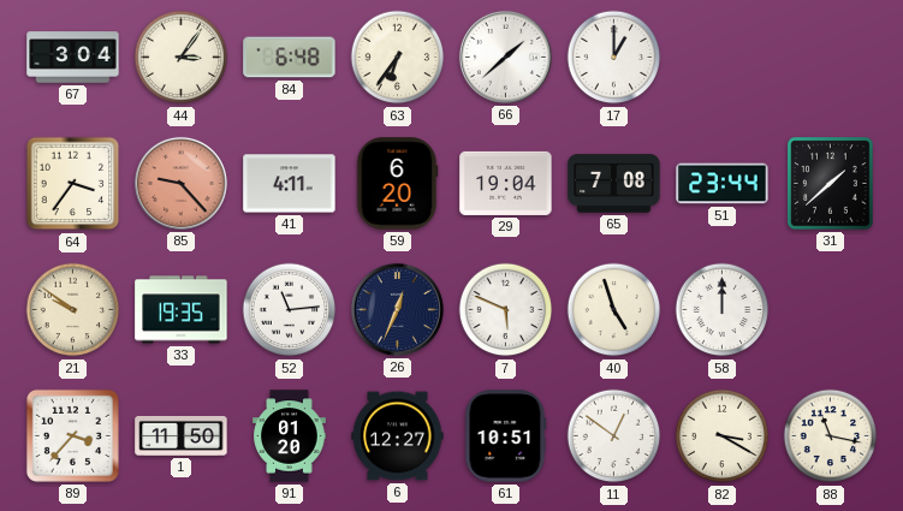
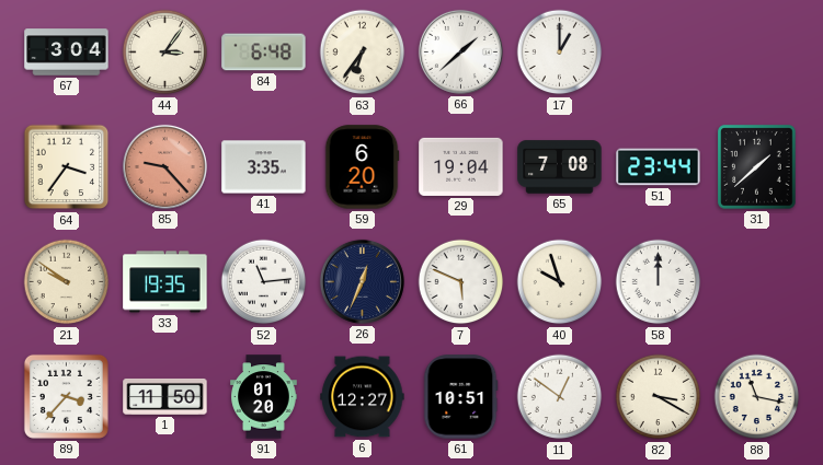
41: 4:11 -> 3:35 (264, 167)
40: 4:57 -> 9:57 (560, 282)
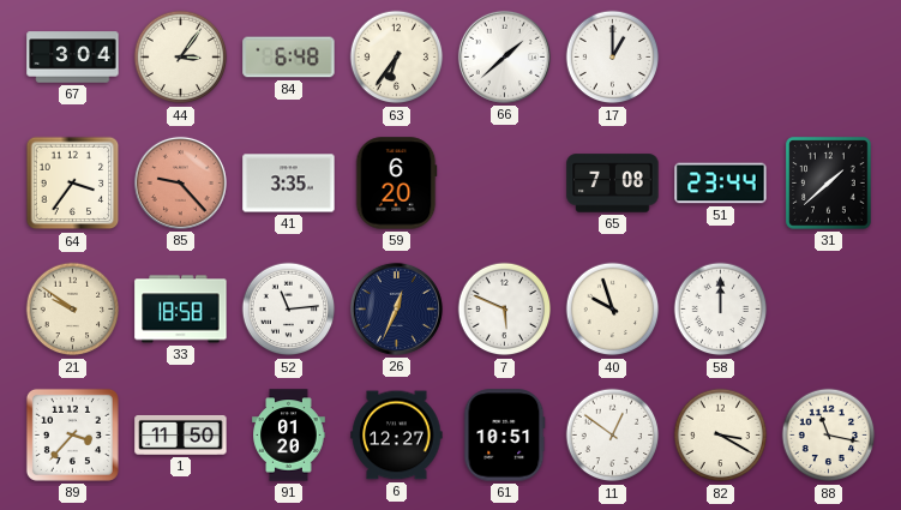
29: 19:04 -> none (461, 166)
33: 19:35 -> 18:58 (181, 310)
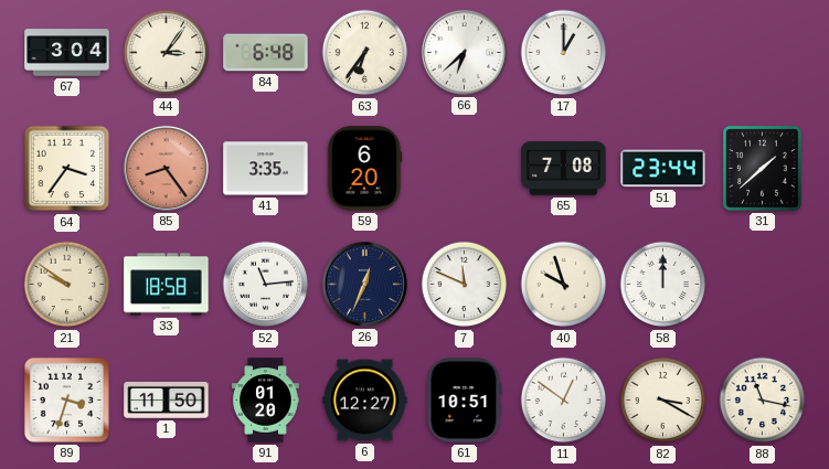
66: 1:38 -> 6:38 (464, 52)
85: 9:23 -> 8:24 (166, 168)
7: 5:49 -> 11:49 (465, 285)
89: 3:37 -> 3:33 (66, 399)
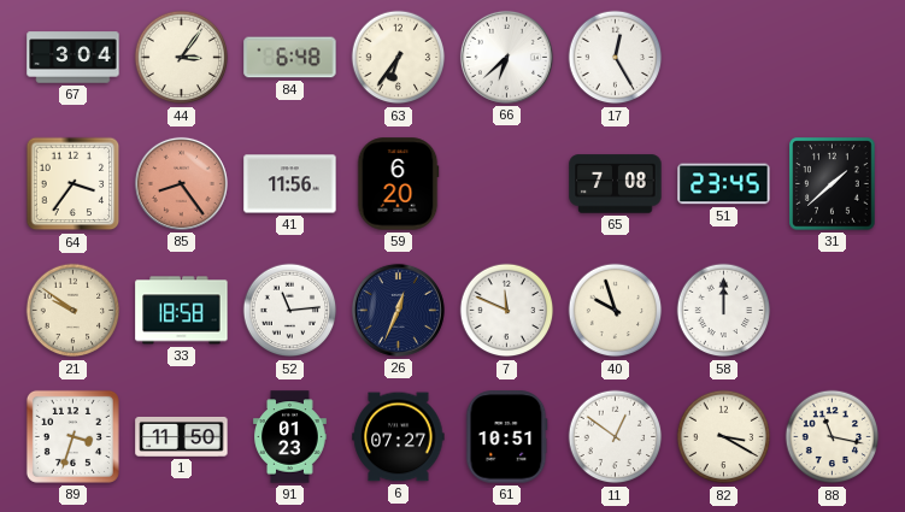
17: 1:00 -> 12:25 (616, 58)
41: 3:35 -> 11:56 (290, 184)
51: 23:44 -> 23:45 (724, 184)
91: 01:20 -> 01:23 (290, 437)
6: 12:27 -> 07:27 (399, 437)
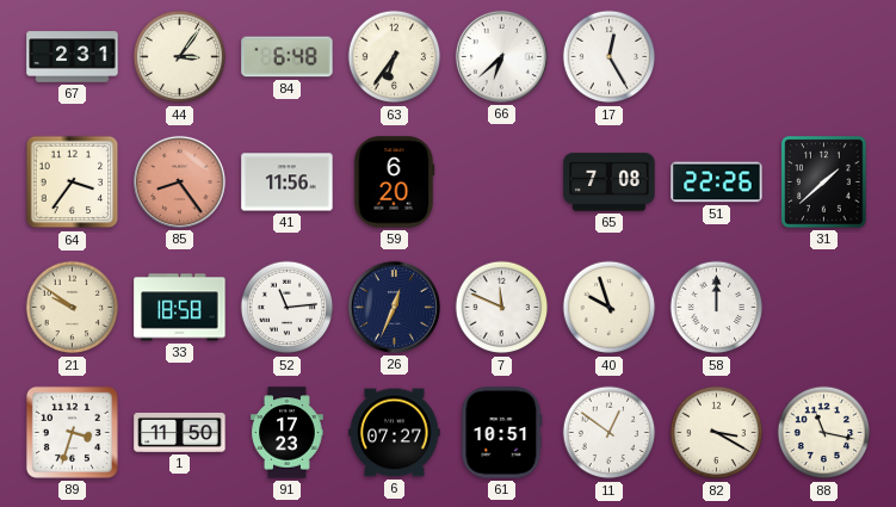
67: 3:04 -> 2:31 (73, 57)
51: 23:45 -> 22:26 (717, 183)
91: 01:23 -> 17:23 (288, 433)
